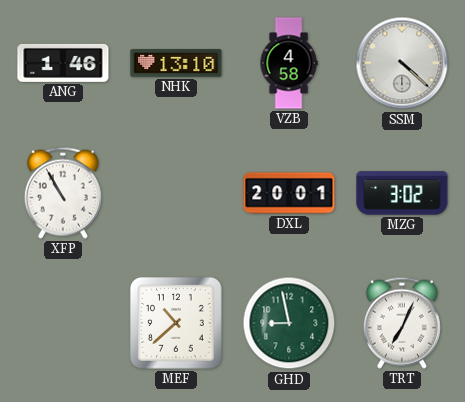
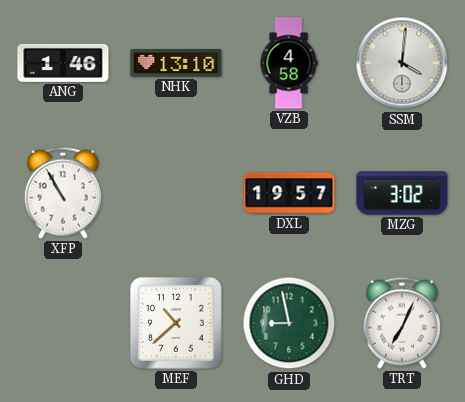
SSM: 4:22 -> 4:01 (402, 63)
DXL: 20:01 -> 19:57 (289, 193)
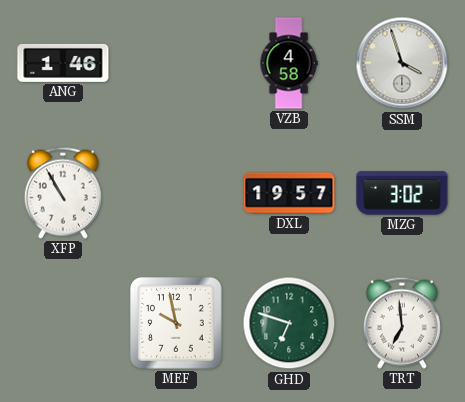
NHK: 13:10 -> none (176, 63)
SSM: 4:01 -> 3:57 (402, 63)
MEF: 10:38 -> 9:58 (176, 323)
GHD: 8:58 -> 6:48 (289, 323)
TRT: 7:04 -> 6:59 (402, 323)
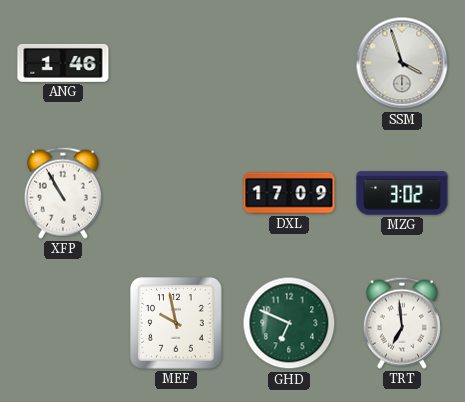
VZB: 4:58 -> none (289, 63)
DXL: 19:57 -> 17:09 (289, 193)
GHD: 6:48 -> 6:49 (289, 323)
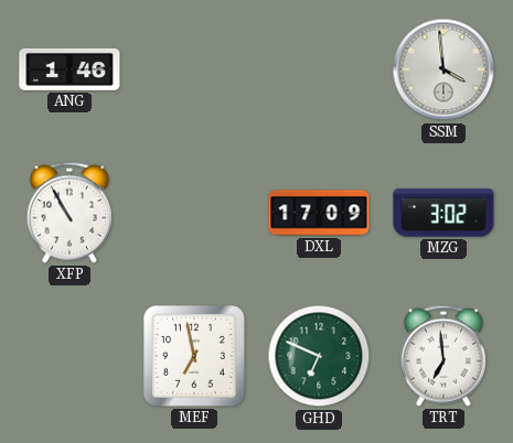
SSM: 3:57 -> 3:59 (443, 69)
MEF: 9:58 -> 6:58 (194, 356)
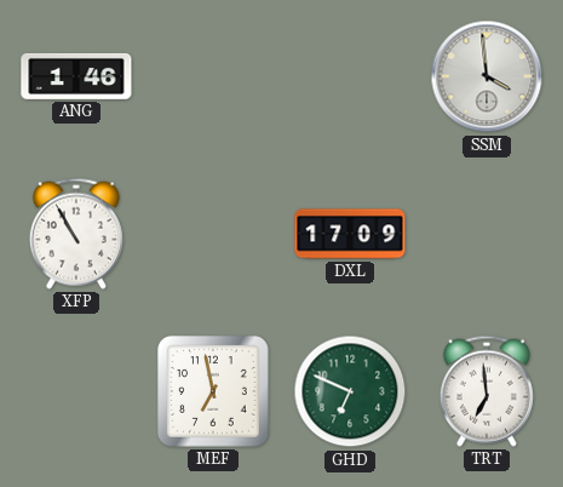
MZG: 3:02 -> none (443, 213)
